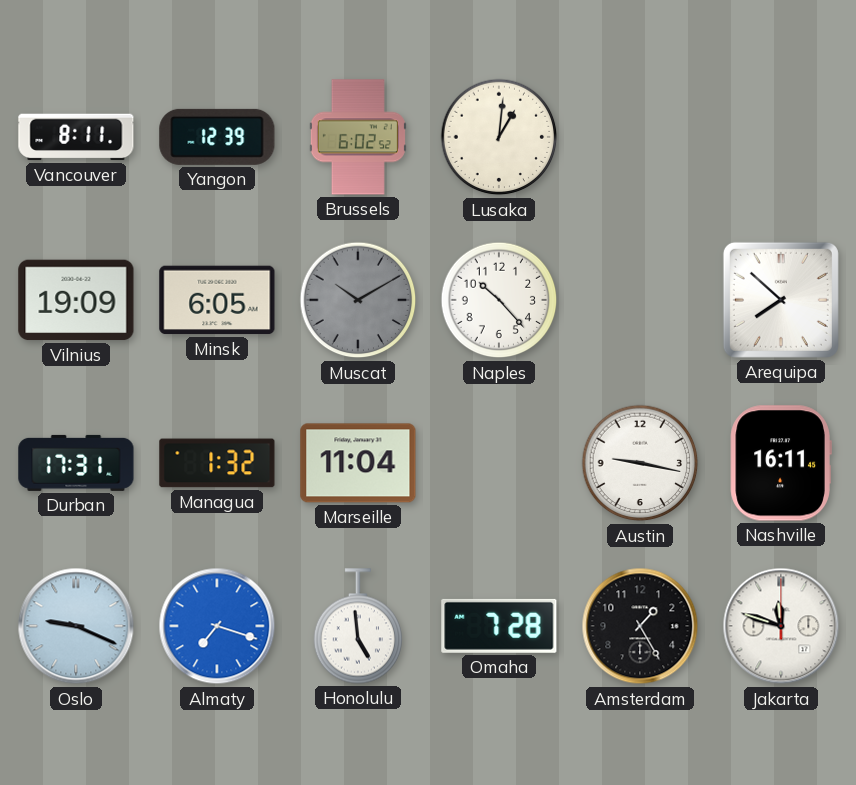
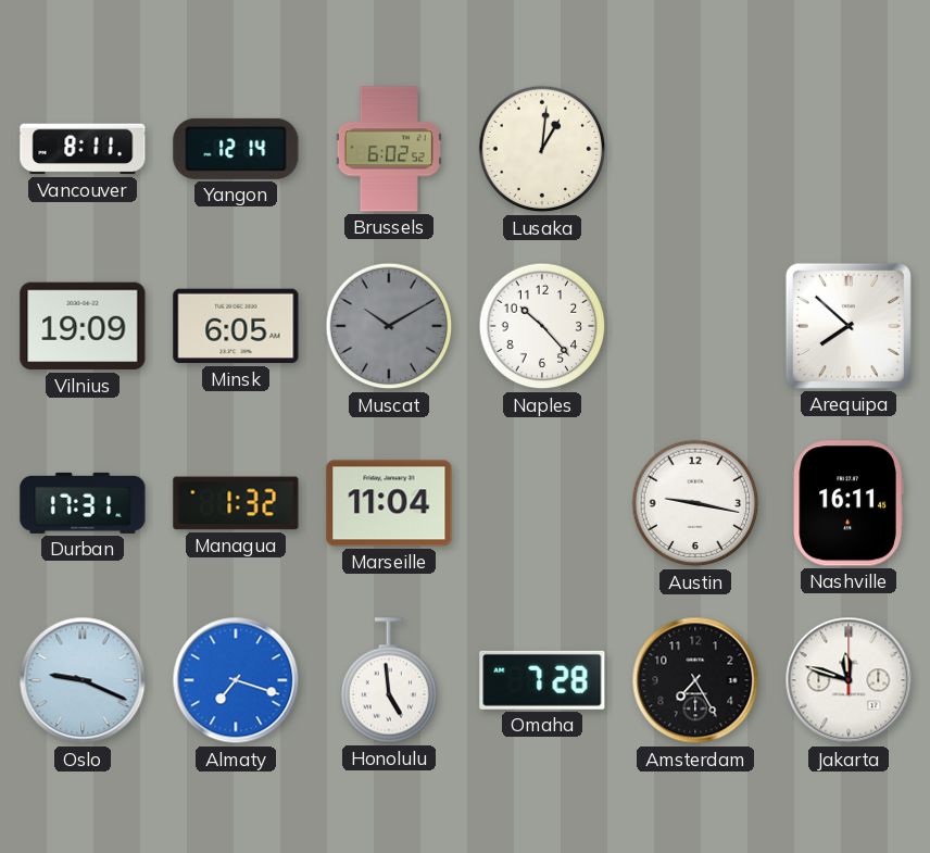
Yangon: 12:39 -> 12:14 (236, 149)
Amsterdam: 1:25 -> 7:25 (695, 680)
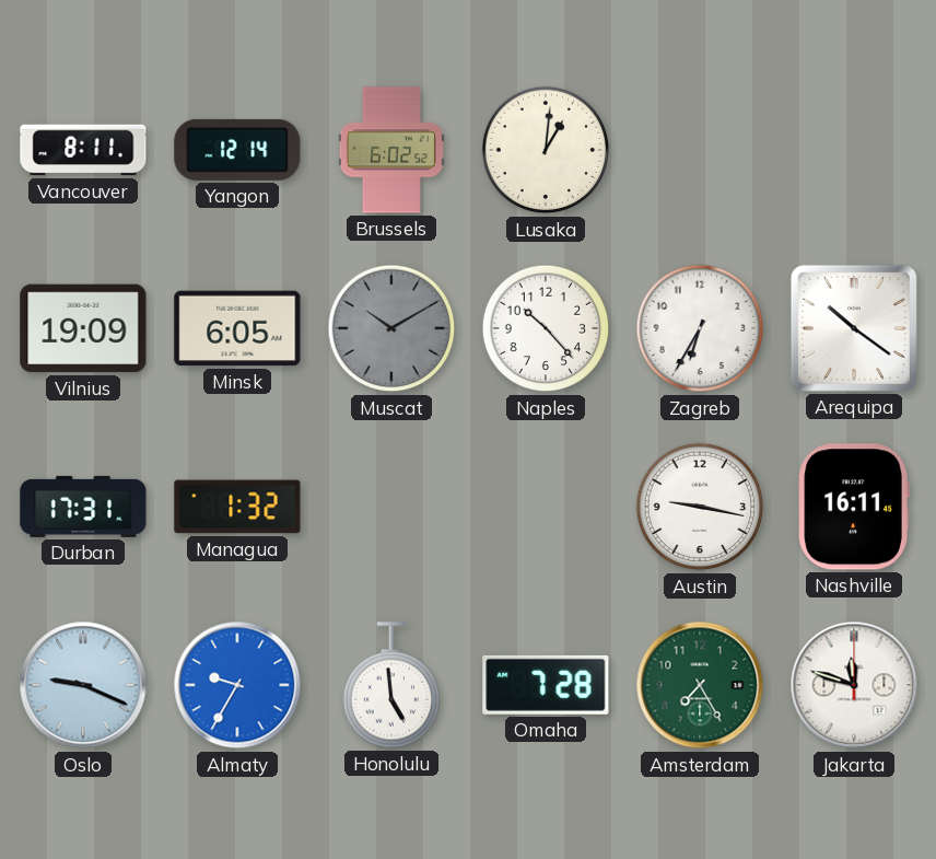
Zagreb: none -> 6:35 (700, 328)
Arequipa: 7:52 -> 10:21 (854, 328)
Marseille: 11:04 -> none (389, 503)
Almaty: 7:18 -> 9:35 (237, 685)
Amsterdam dial: black -> green (700, 685)
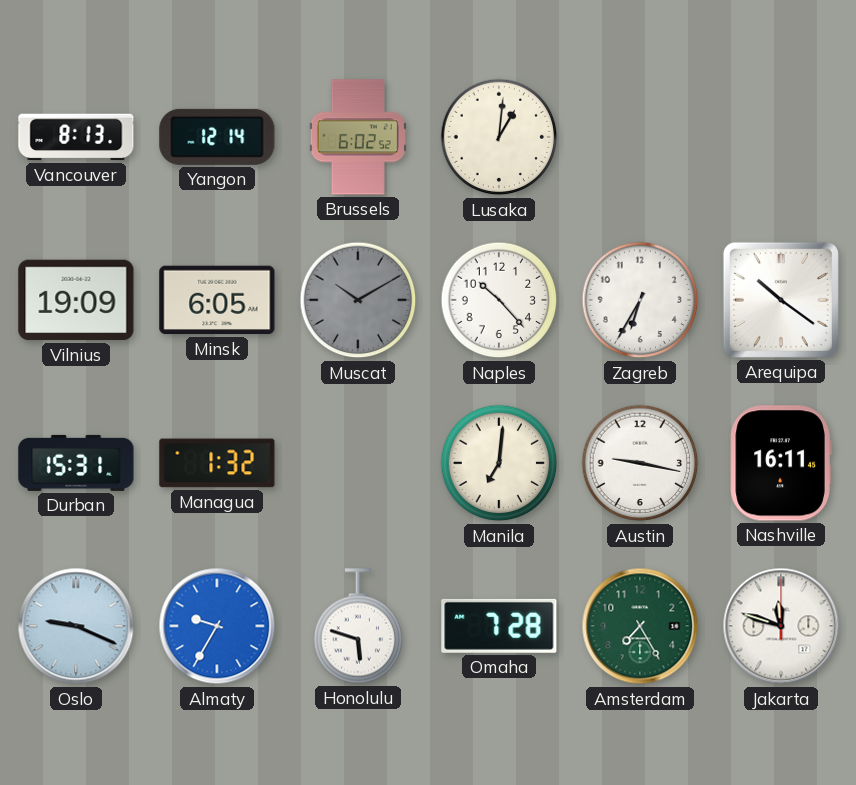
Vancouver: 8:11 -> 8:13 (76, 137)
Durban: 17:31 -> 15:31 (76, 463)
Manila: none -> 7:01 (499, 463)
Honolulu: 4:59 -> 5:48 (358, 626)
